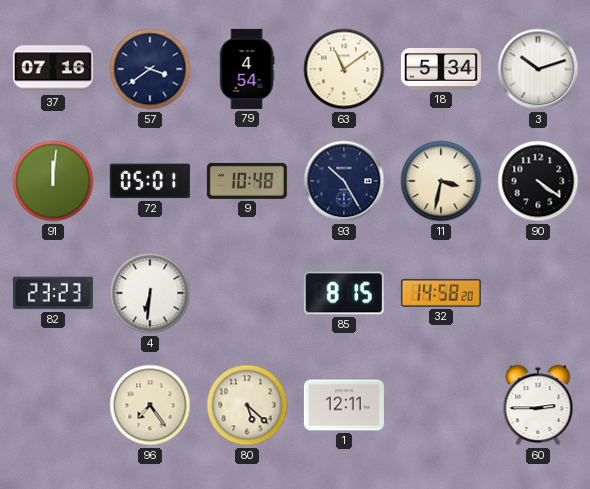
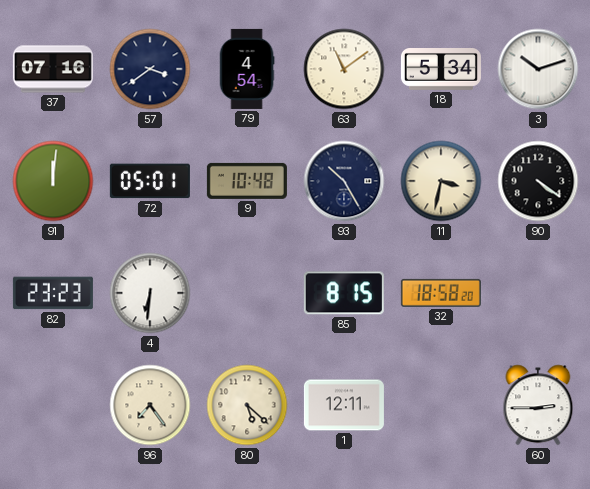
32: 14:58 -> 18:58 (441, 293)
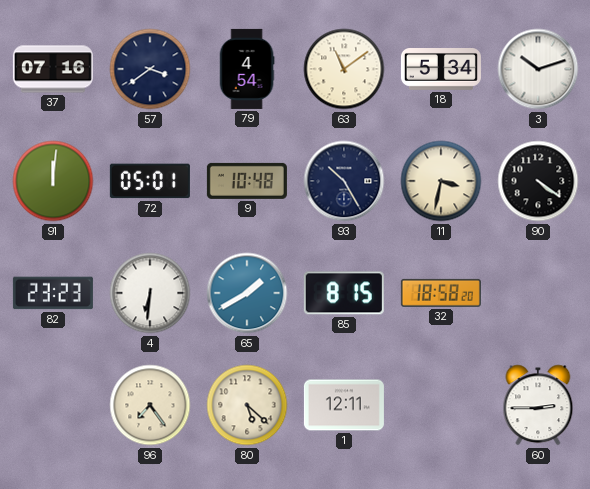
65: none -> 1:40 (247, 293)
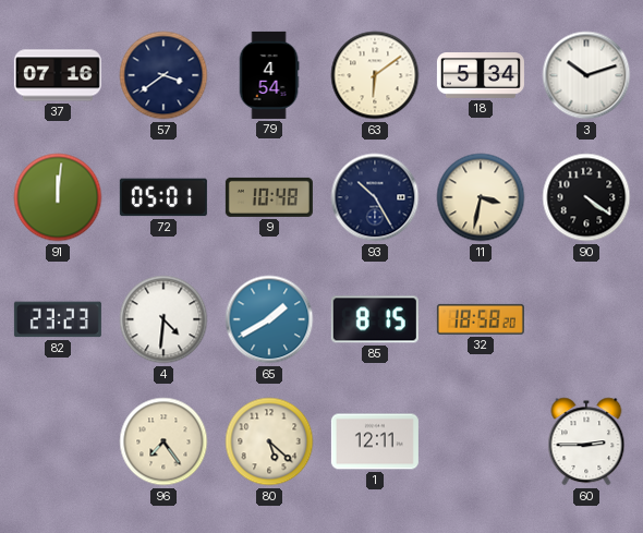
63: 11:09 -> 6:09 (375, 75)
4: 6:31 -> 4:31 (163, 319)
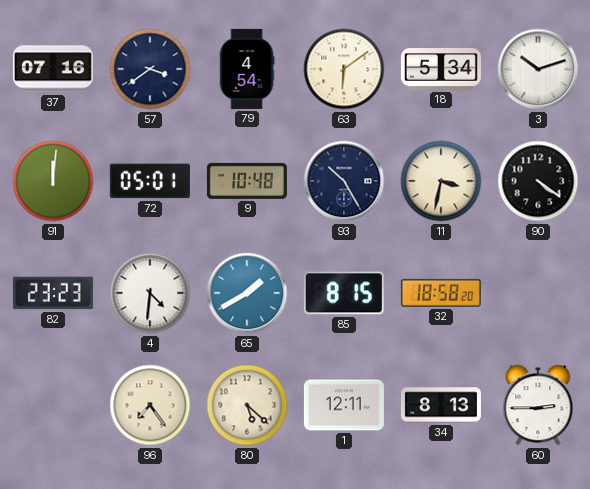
34: none -> 8:13 (441, 405)
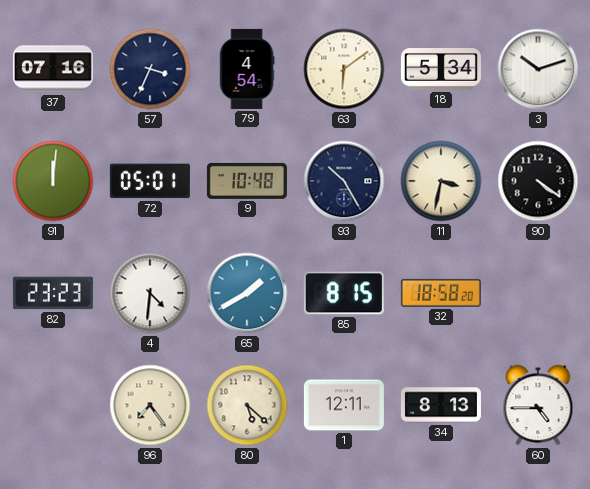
57: 3:39 -> 3:34 (150, 69)
60: 2:45 -> 4:45 (538, 405)
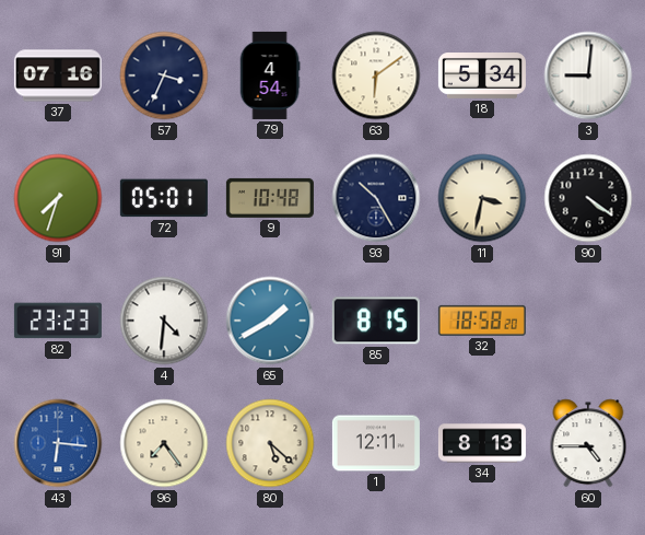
3: 10:12 -> 9:01 (588, 75)
91: 12:01 -> 7:33 (58, 198)
43: none -> 6:16 (58, 443)
